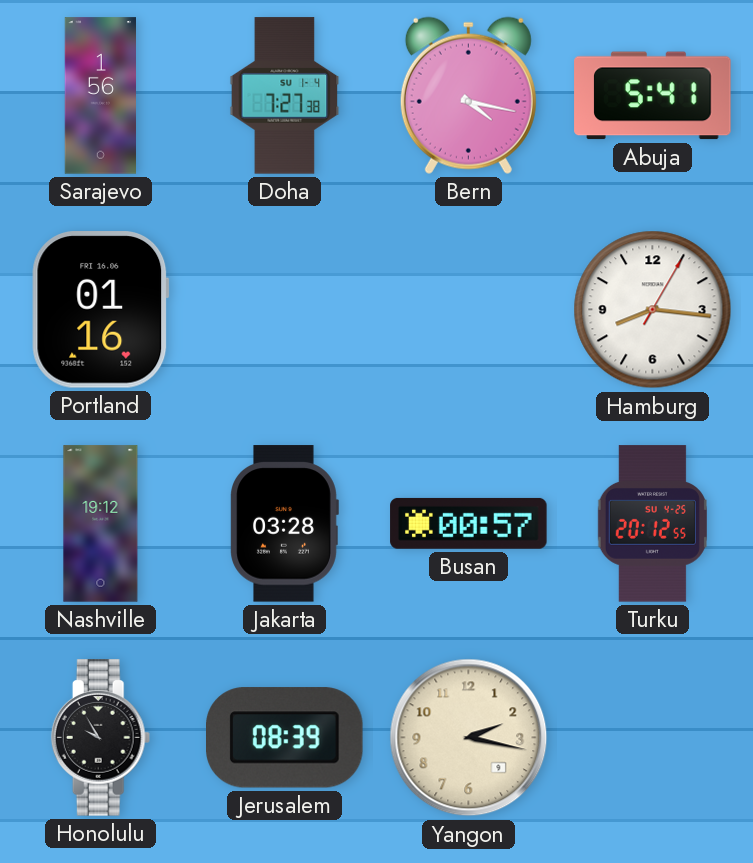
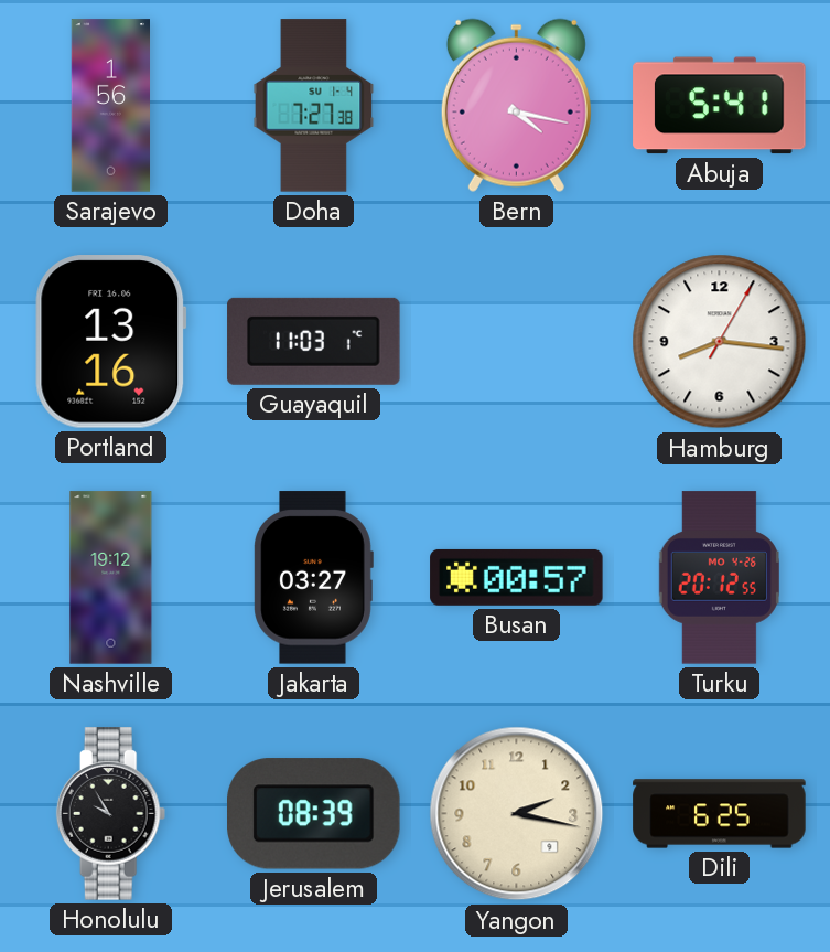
Portland: 01:16 -> 13:16 (111, 342)
Guayaquil: none -> 11:03 (314, 341)
Jakarta: 03:28 -> 03:27 (313, 578)
Turku date: SU 4-25 -> MO 4-26 (719, 578)
Dili: none -> 6:25 (720, 814)
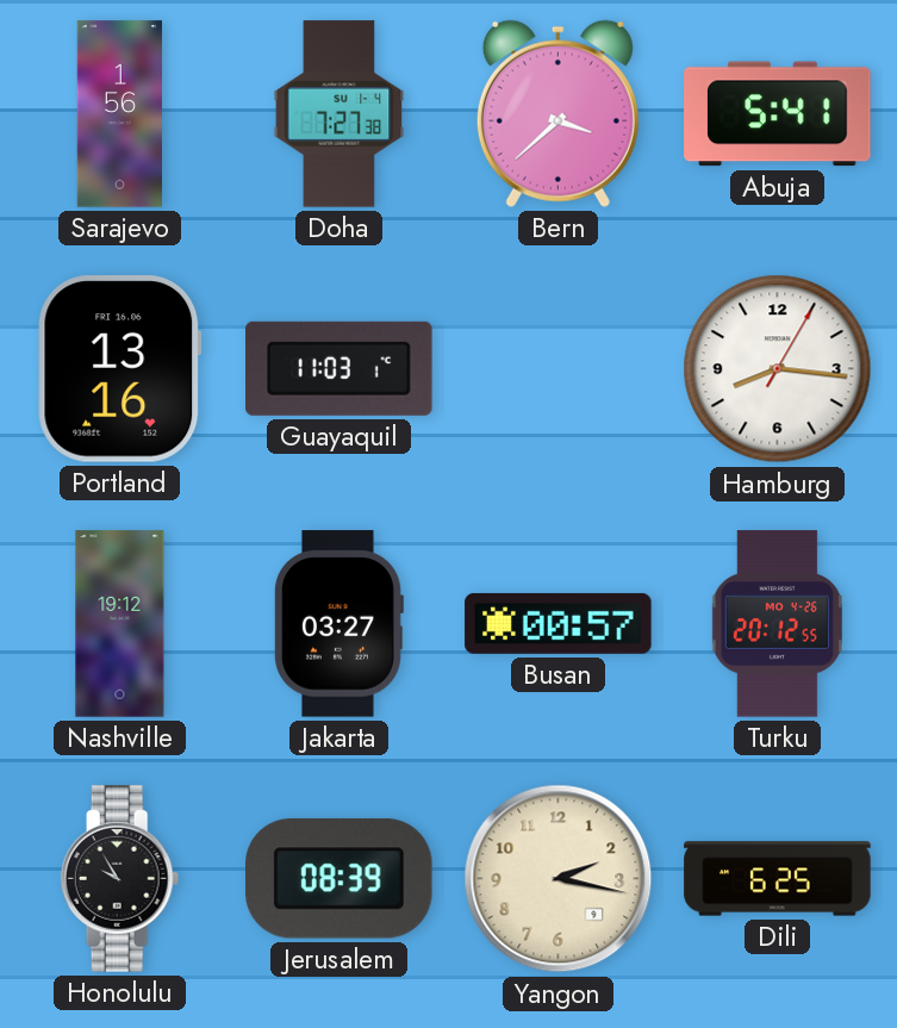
Bern: 4:17 -> 3:38 (557, 113)
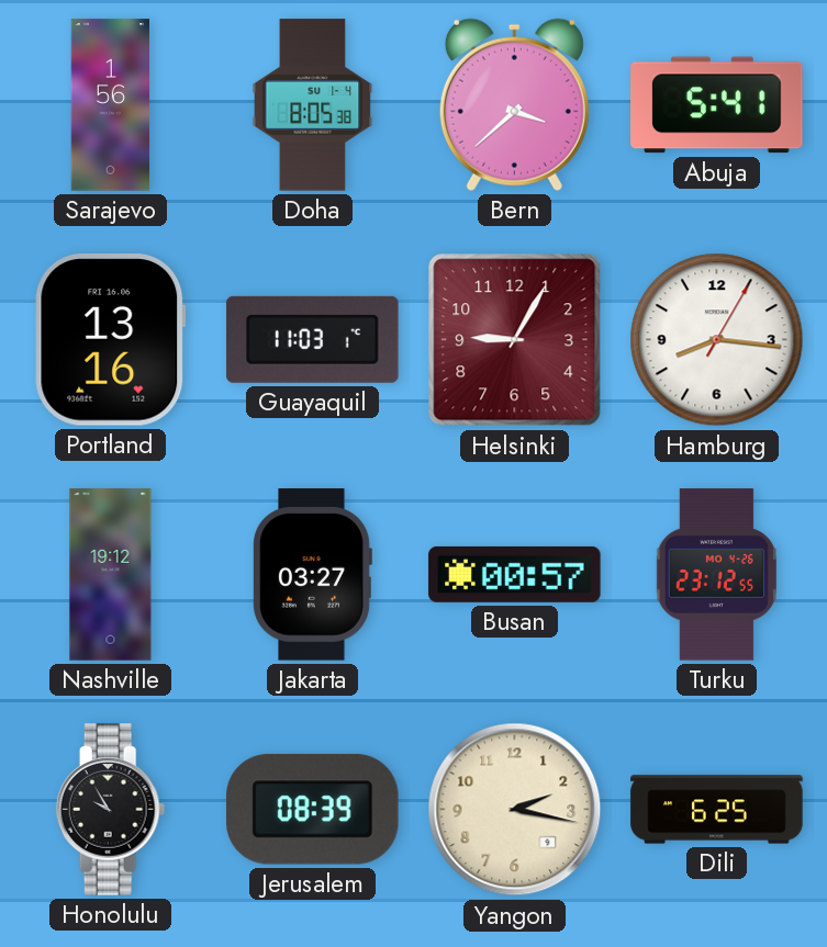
Doha: 7:27 -> 8:05 (313, 105)
Helsinki: none -> 9:05 (515, 340)
Turku: 20:12 -> 23:12 (716, 575)
